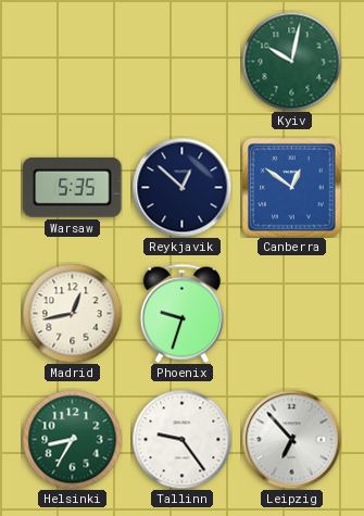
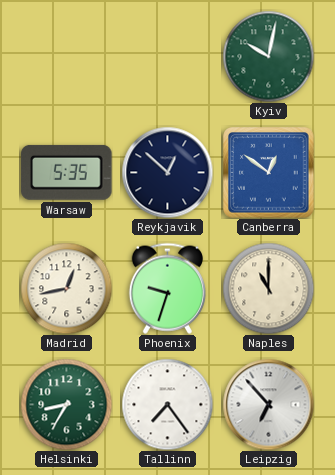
Naples: none -> 11:00 (268, 288)
Tallinn: 9:24 -> 7:24 (167, 404)
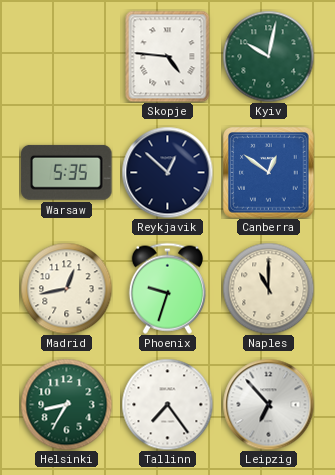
Skopje: none -> 4:46 (168, 56)
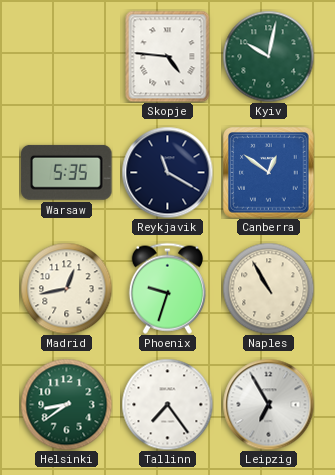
Reykjavik: 12:52 -> 11:20 (167, 172)
Naples: 11:00 -> 10:55 (268, 288)
Helsinki: 8:35 -> 8:39 (66, 404)
Leipzig: 6:53 -> 6:55 (268, 404)
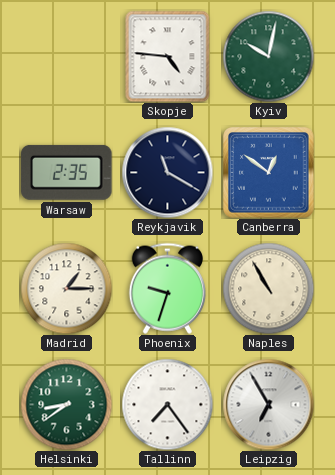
Warsaw: 5:35 -> 2:35 (67, 172)
Madrid: 12:43 -> 1:15 (66, 288)
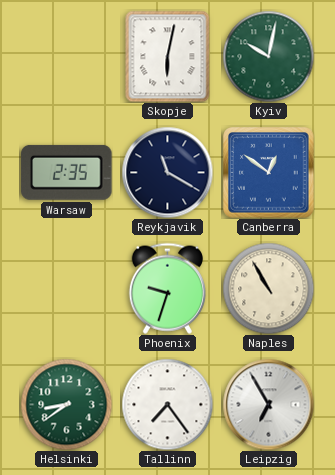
Skopje: 4:46 -> 6:02 (168, 56)
Madrid: 1:15 -> none (66, 288)
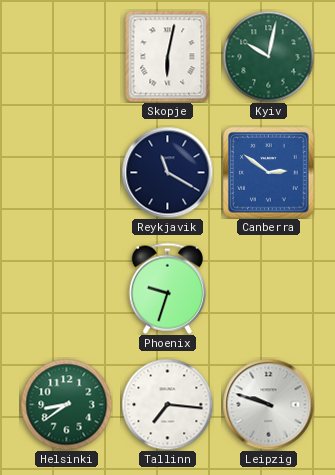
Warsaw: 2:35 -> none (67, 172)
Canberra: 12:51 -> 2:51 (269, 173)
Naples: 10:55 -> none (268, 288)
Tallinn: 7:24 -> 7:16 (167, 404)
Leipzig: 6:55 -> 9:48 (268, 404)
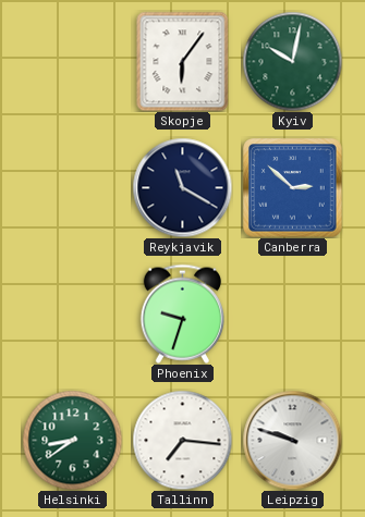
Skopje: 6:02 -> 6:06 (183, 61)
Canberra: 2:51 -> 2:52 (293, 188)
